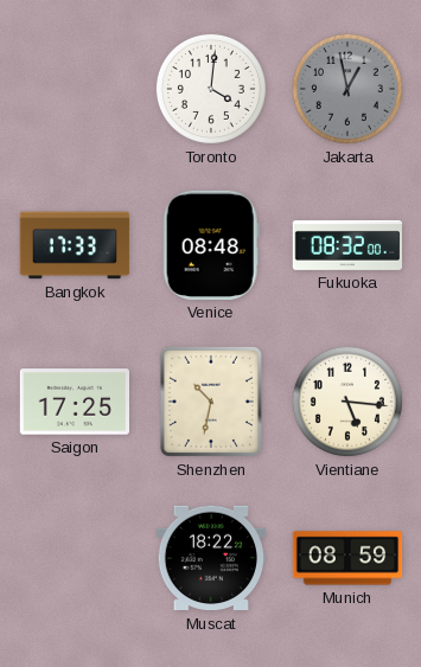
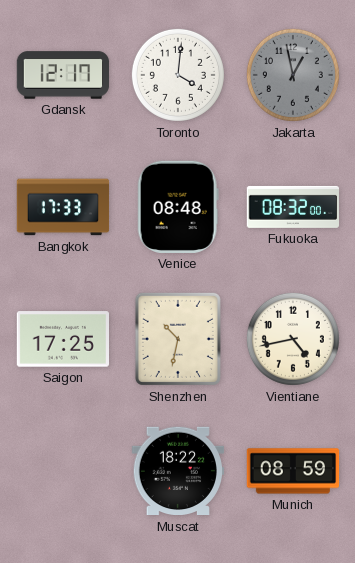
Gdansk: none -> 12:17 (63, 75)
Vientiane: 5:16 -> 4:43 (293, 339)
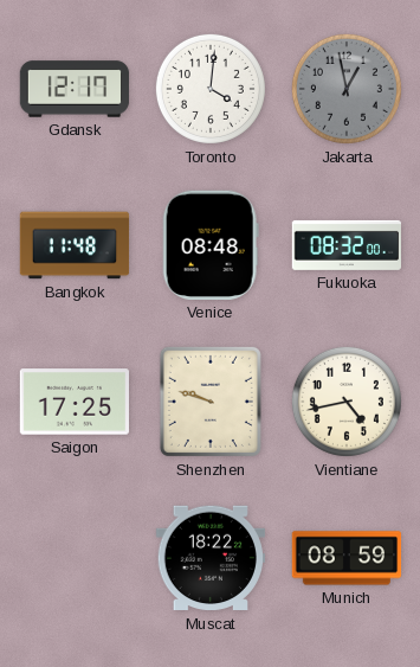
Bangkok: 17:33 -> 11:48 (75, 245)
Shenzhen: 10:32 -> 9:48 (211, 402)
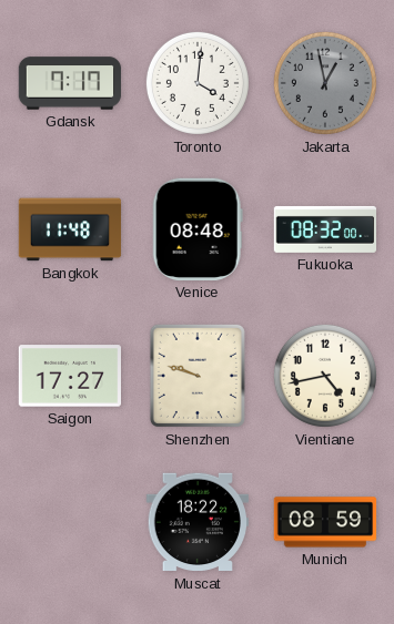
Gdansk: 12:17 -> 7:17 (70, 83)
Saigon: 17:25 -> 17:27 (69, 376)
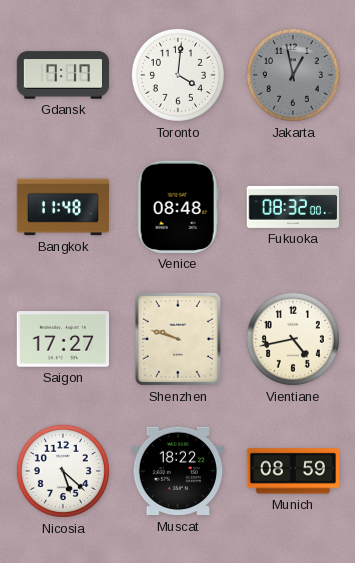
Nicosia: none -> 5:22 (63, 471)
